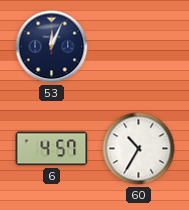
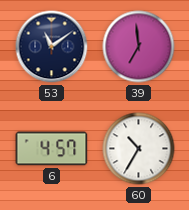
53: 12:04 -> 11:09 (52, 47)
39: none -> 6:59 (139, 47)
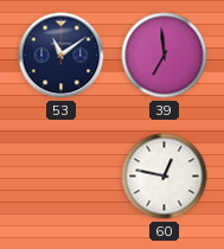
6: 4:57 -> none (52, 149)
60: 10:35 -> 12:47 (165, 177)
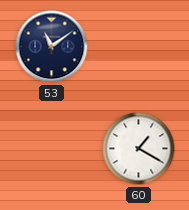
39: 6:59 -> none (165, 56)
60: 12:47 -> 1:20 (139, 149)
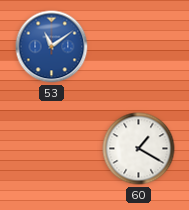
53 dial: navy -> blue (52, 47)
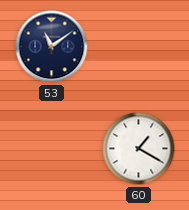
53 dial: blue -> navy (52, 47)
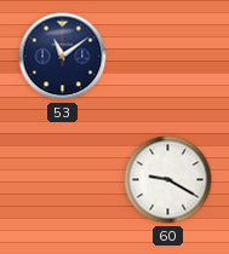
60: 1:20 -> 9:20 (168, 180)
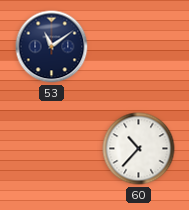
60: 9:20 -> 10:37 (139, 149)
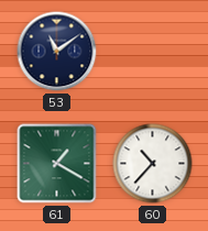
61: none -> 1:20 (57, 164)
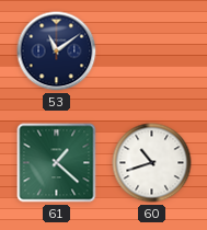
61: 1:20 -> 1:22 (57, 163)
60: 10:37 -> 10:42 (152, 163)
